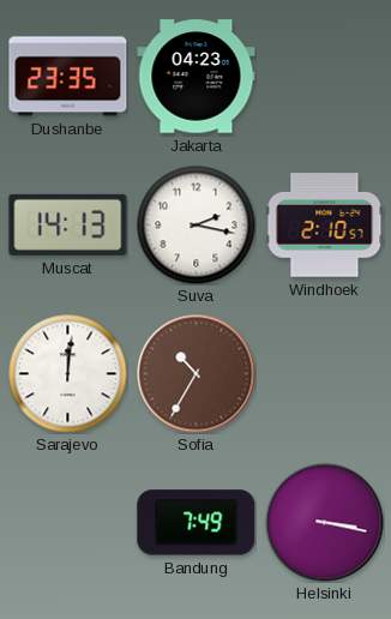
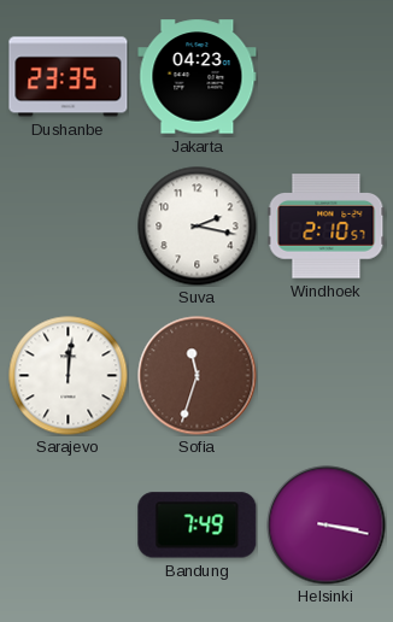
Muscat: 14:13 -> none (68, 224)
Sofia: 10:35 -> 11:33 (198, 376)
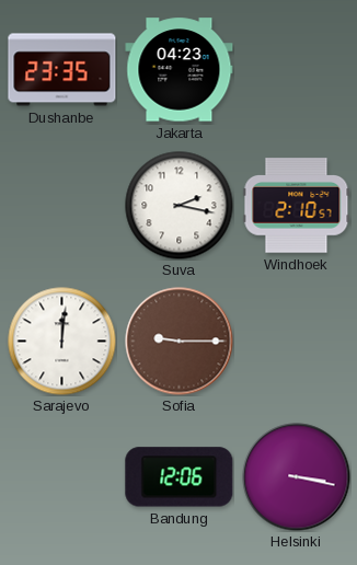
Sofia: 11:33 -> 9:15 (180, 342)
Bandung: 7:49 -> 12:06 (180, 477)
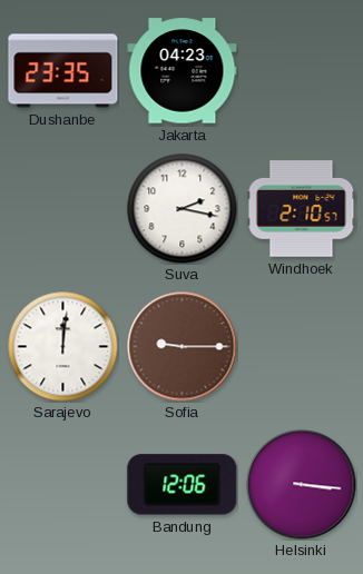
Helsinki: 3:17 -> 3:16 (302, 485)
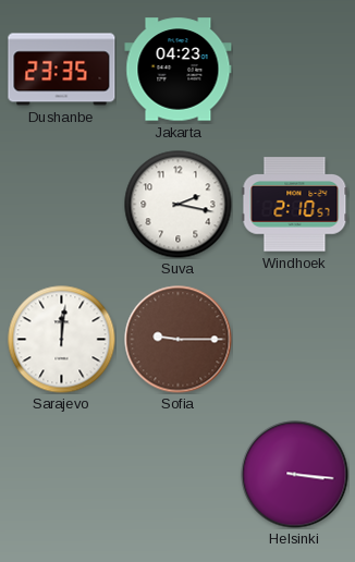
Bandung: 12:06 -> none (183, 485)
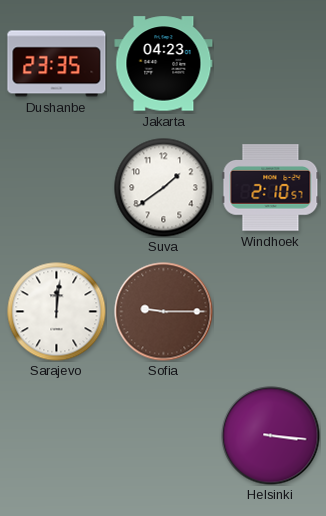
Suva: 2:17 -> 1:39 (164, 188)
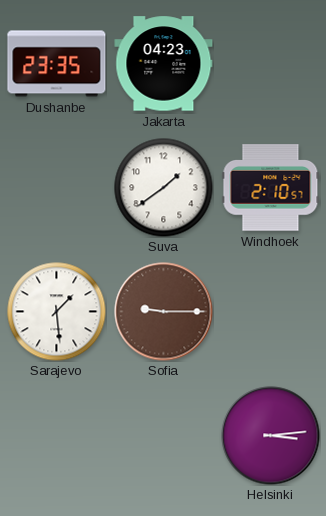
Sarajevo: 12:01 -> 1:29 (57, 312)
Helsinki: 3:16 -> 3:14 (271, 436)
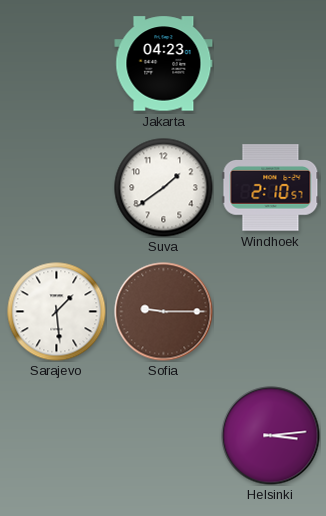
Dushanbe: 23:35 -> none (57, 64)
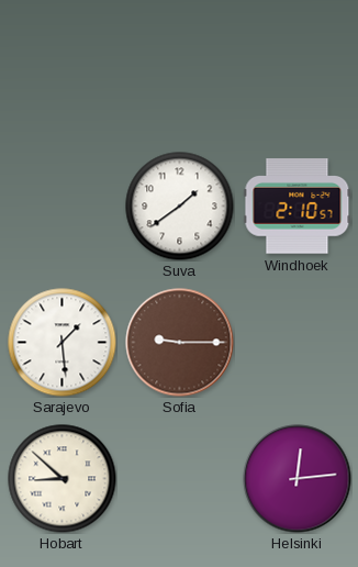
Jakarta: 04:23 -> none (164, 64)
Hobart: none -> 8:52 (63, 479)
Helsinki: 3:14 -> 12:14 (298, 479)
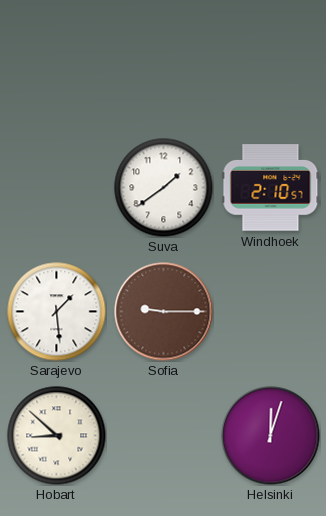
Helsinki: 12:14 -> 12:03 (271, 436)
